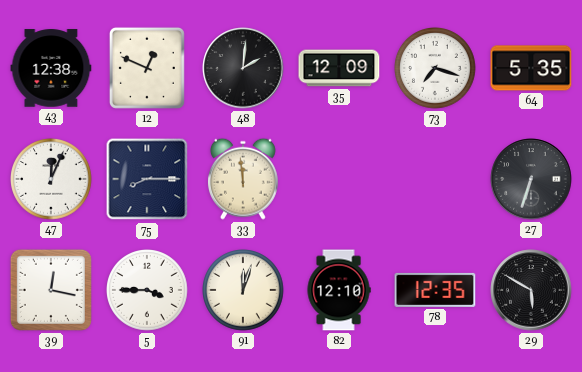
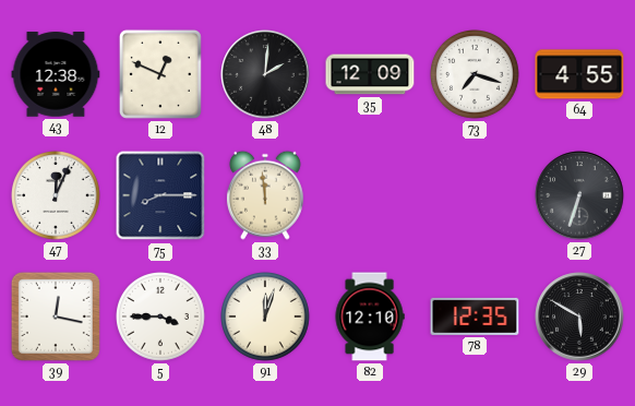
64: 5:35 -> 4:55 (579, 74)
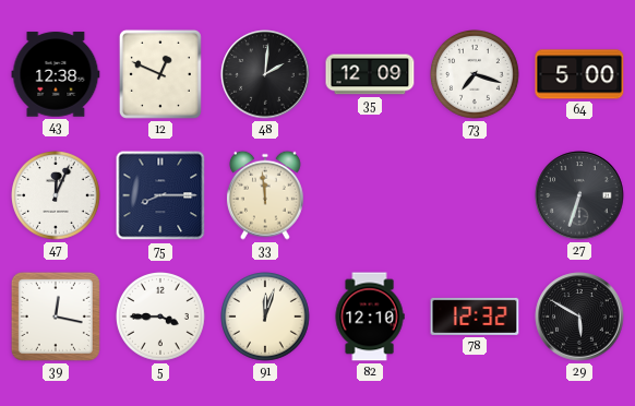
64: 4:55 -> 5:00 (579, 74)
78: 12:35 -> 12:32 (475, 317)
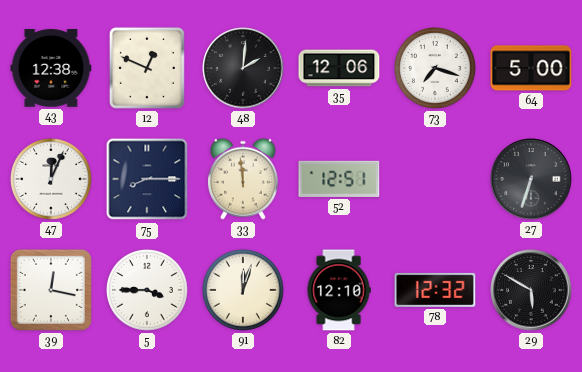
35: 12:09 -> 12:06 (339, 68)
52: none -> 12:51 (339, 179)
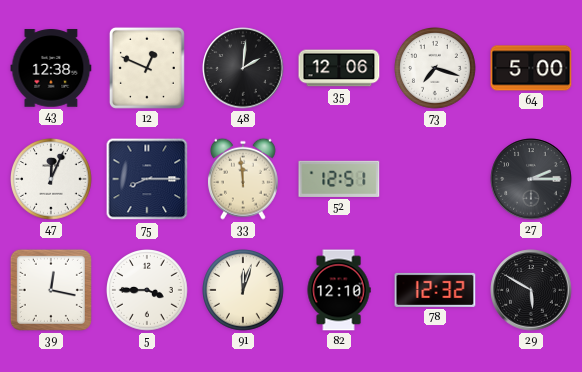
27: 6:33 -> 2:15 (531, 179)
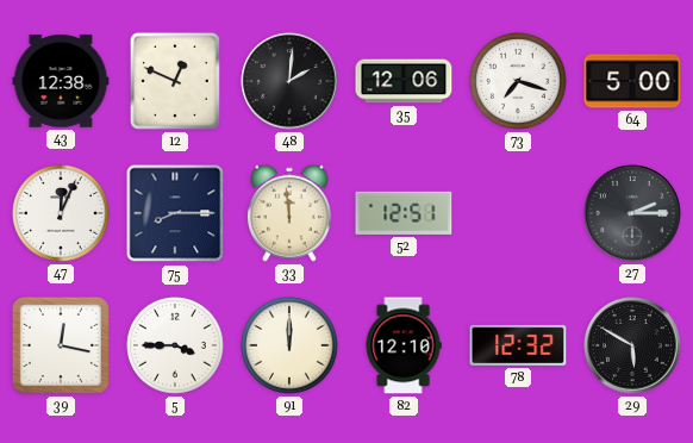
91: 12:03 -> 12:00 (291, 347)
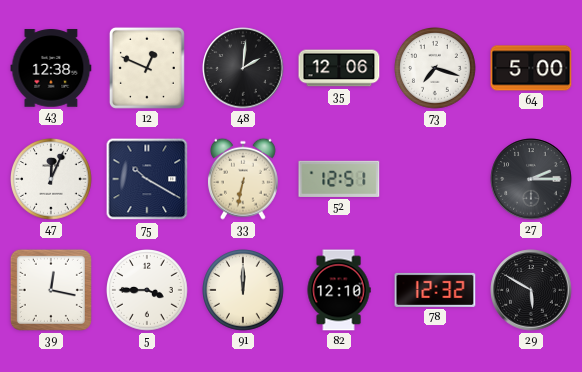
75: 8:15 -> 10:20 (147, 179)
33: 11:59 -> 6:32 (243, 179)
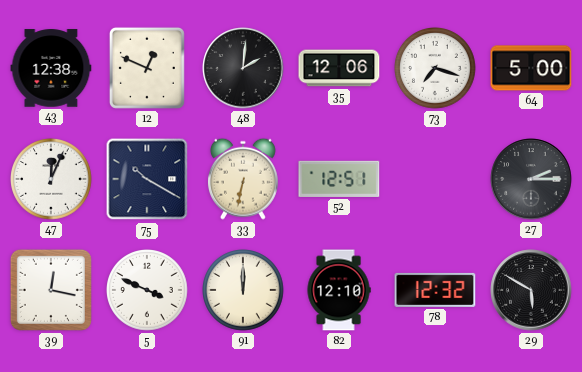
5: 3:45 -> 3:49 (148, 291)
